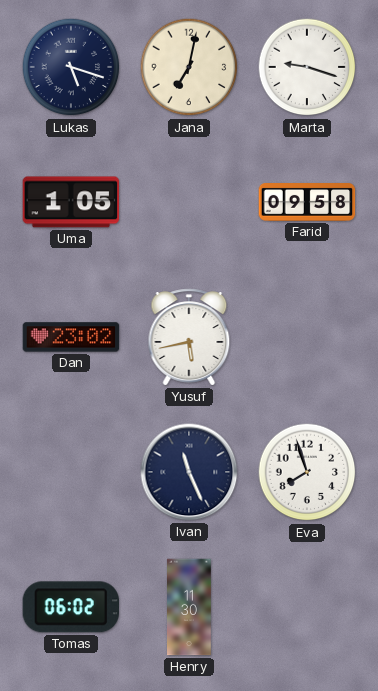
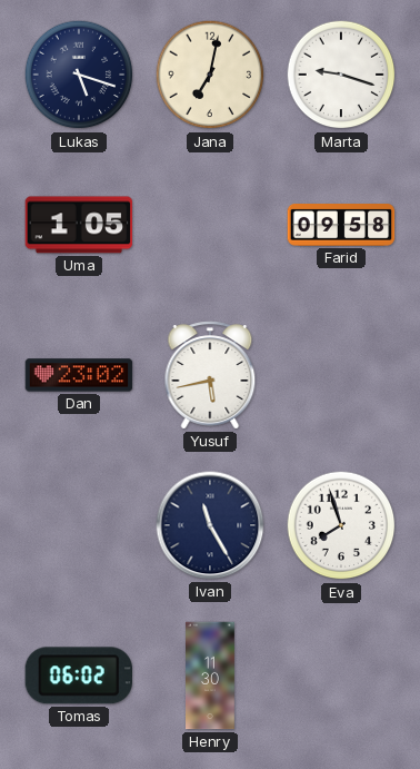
Ivan: 11:26 -> 11:25 (210, 525)
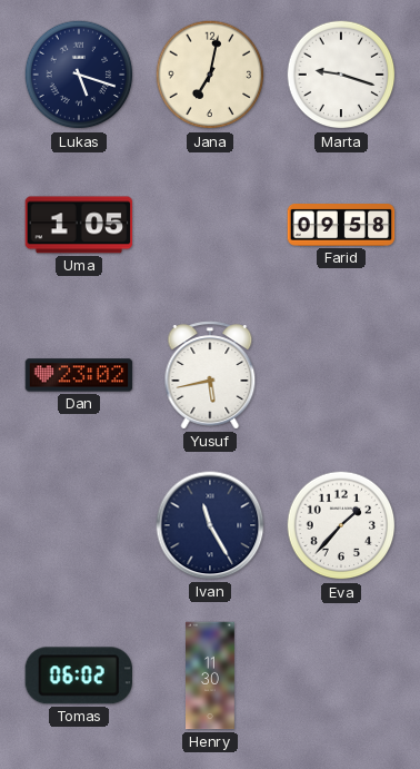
Eva: 7:57 -> 1:37 (341, 525)
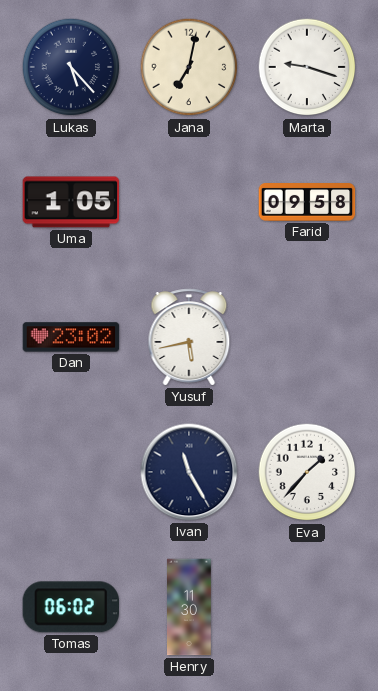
Lukas: 5:18 -> 5:23 (71, 67)
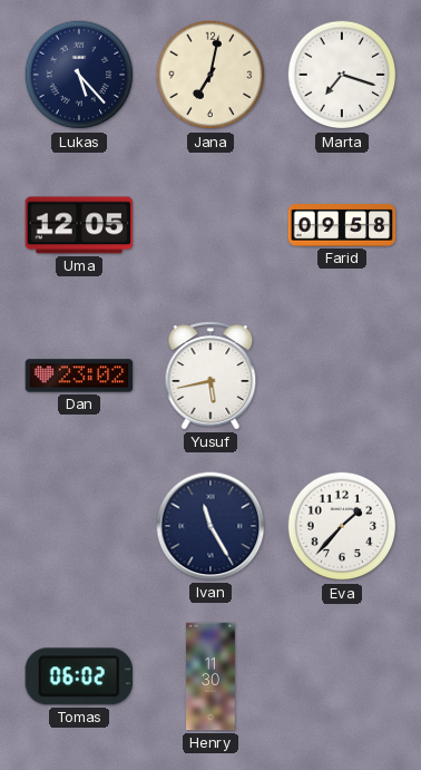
Marta: 9:18 -> 7:18 (342, 75)
Uma: 1:05 -> 12:05 (79, 225)
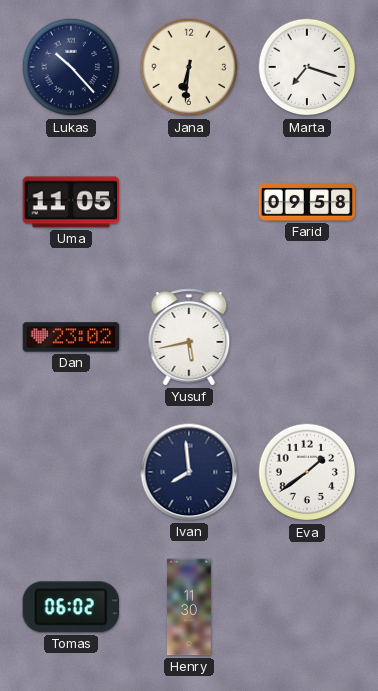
Lukas: 5:23 -> 10:23 (71, 67)
Jana: 7:02 -> 6:31 (189, 67)
Uma: 12:05 -> 11:05 (71, 202)
Ivan: 11:25 -> 7:59 (189, 472)
Eva: 1:37 -> 1:39 (307, 472)
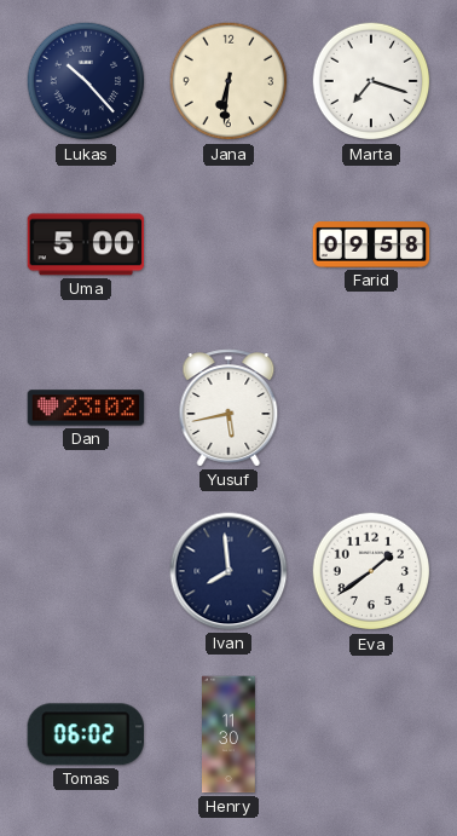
Uma: 11:05 -> 5:00 (86, 244)
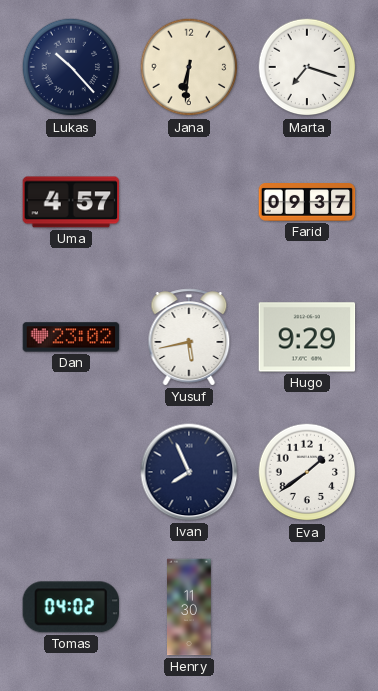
Uma: 5:00 -> 4:57 (71, 202)
Farid: 09:58 -> 09:37 (307, 203)
Hugo: none -> 9:29 (307, 337)
Ivan: 7:59 -> 7:56 (189, 472)
Tomas: 06:02 -> 04:02 (70, 607)
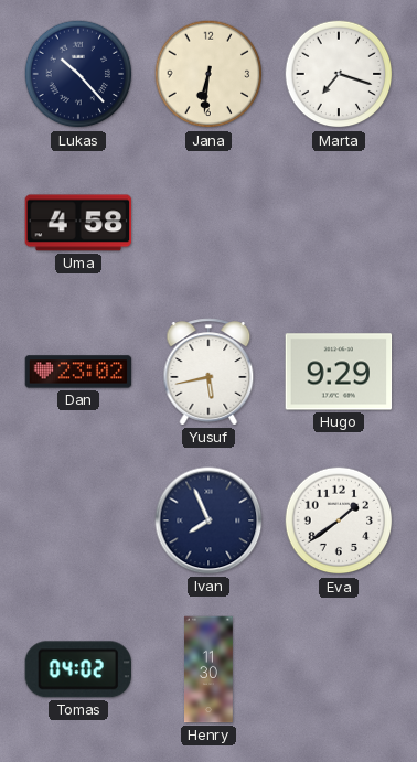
Uma: 4:57 -> 4:58 (78, 223)
Farid: 09:37 -> none (307, 203)
